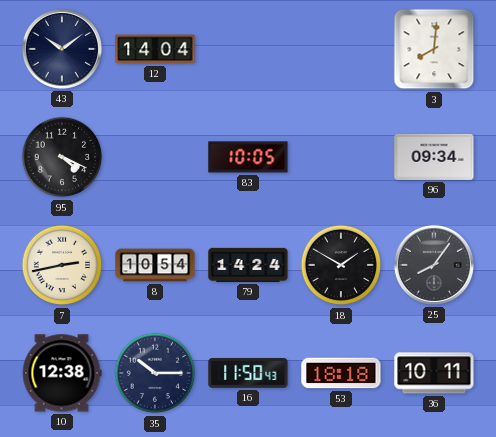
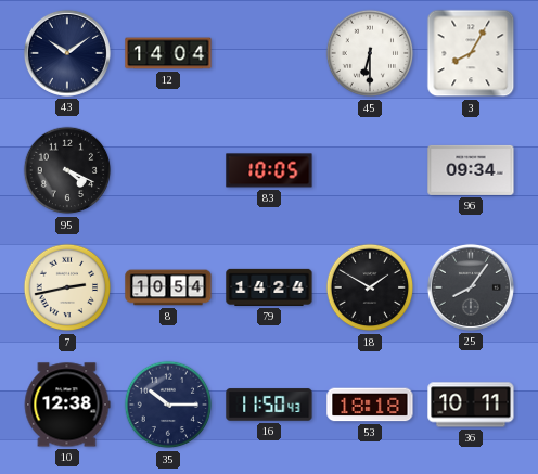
45: none -> 6:30 (370, 53)
3: 8:01 -> 8:05 (471, 53)
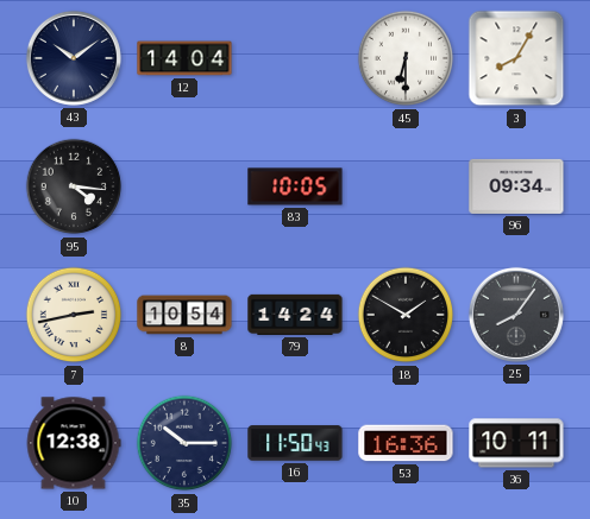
95: 4:19 -> 4:16 (74, 186)
53: 18:18 -> 16:36 (406, 443)
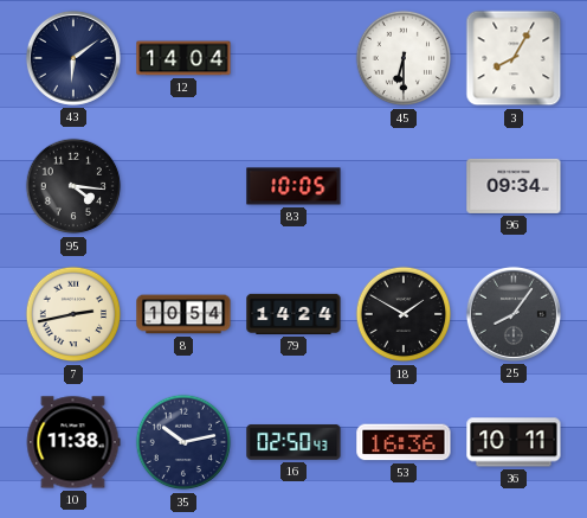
43: 10:09 -> 6:09 (73, 58)
10: 12:38 -> 11:38 (73, 442)
35: 10:15 -> 10:13 (183, 442)
16: 11:50 -> 02:50 (293, 442)
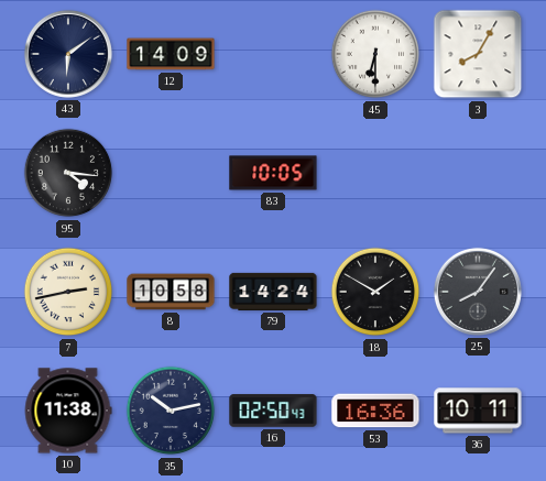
12: 14:04 -> 14:09 (171, 54)
96: 09:34 -> none (514, 186)
8: 10:54 -> 10:58 (171, 292)
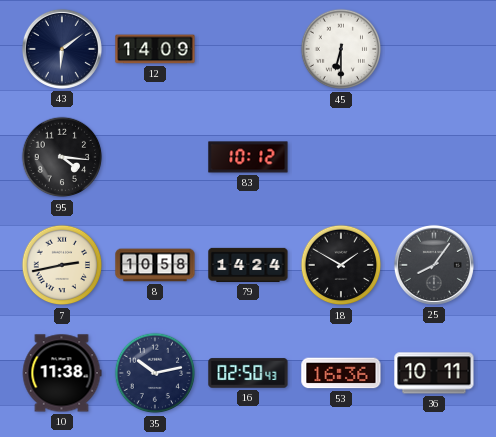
3: 8:05 -> none (478, 54)
83: 10:05 -> 10:12 (248, 157)
